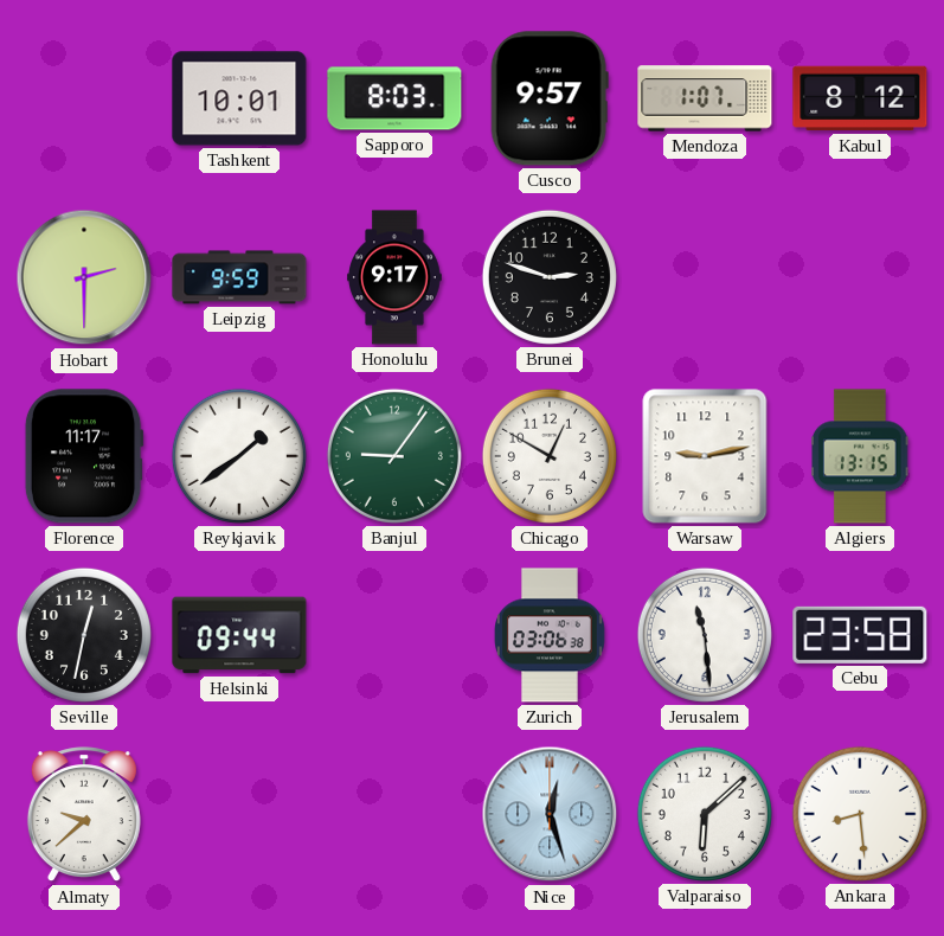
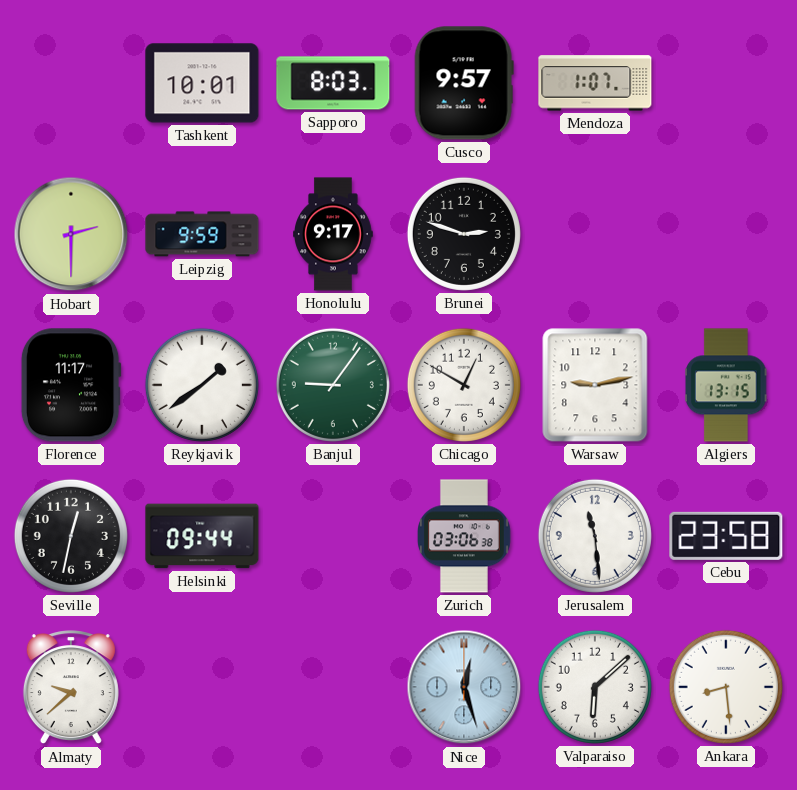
Kabul: 8:12 -> none (860, 98)
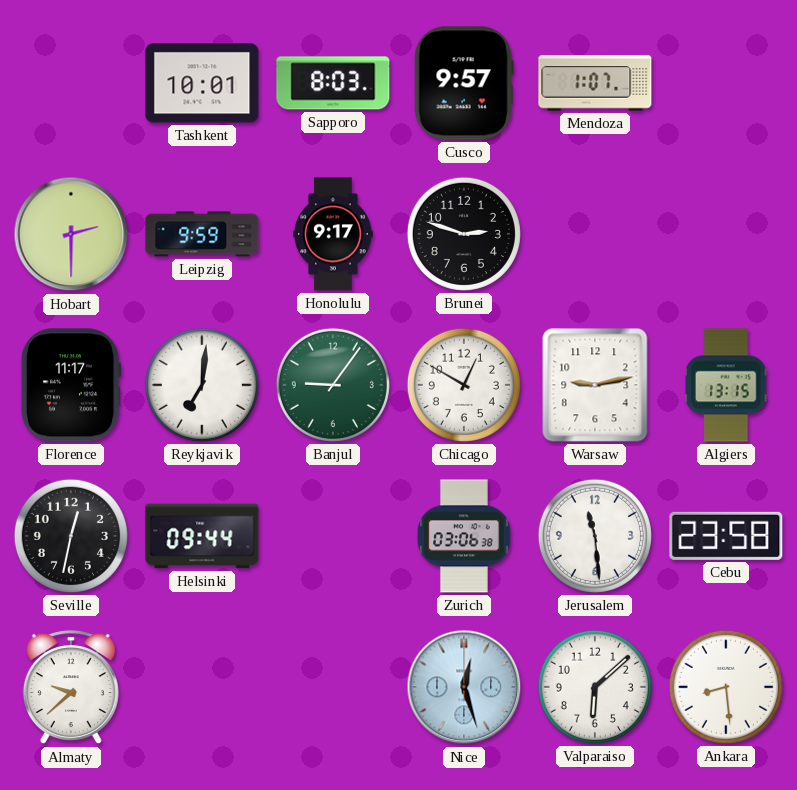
Reykjavik: 1:39 -> 7:01 (202, 385)
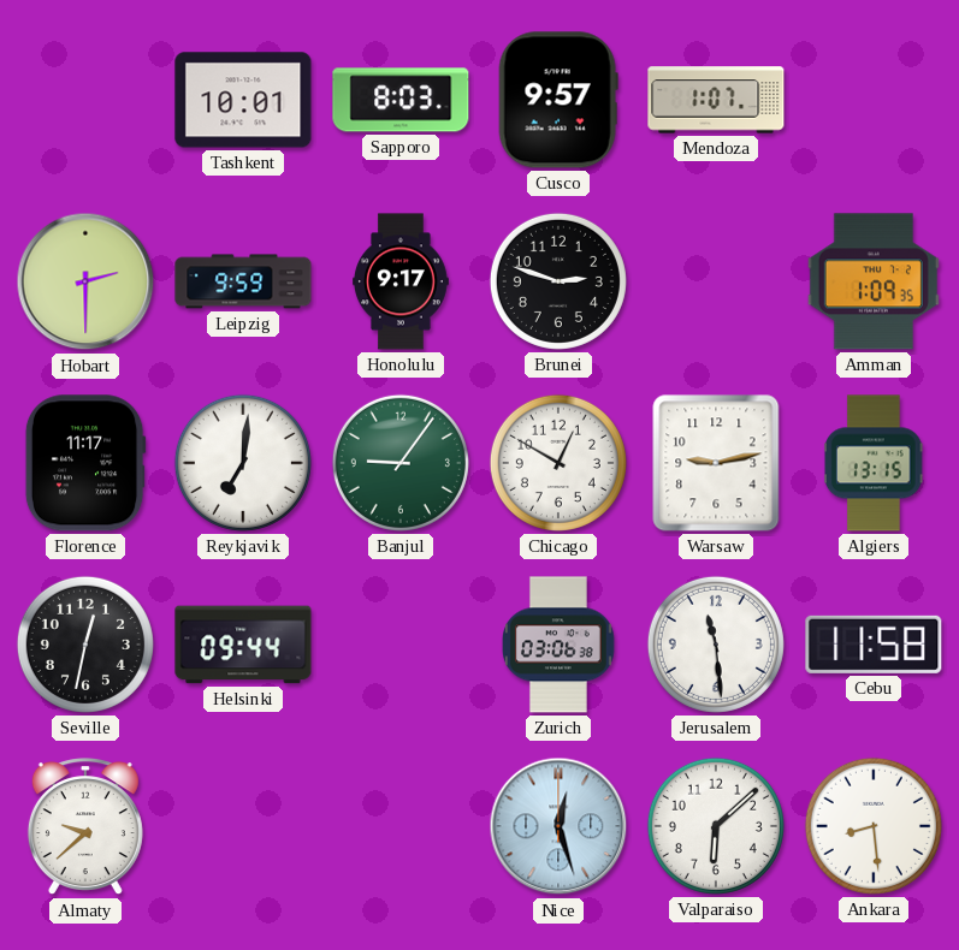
Amman: none -> 1:09 (874, 281)
Cebu: 23:58 -> 11:58 (874, 645)
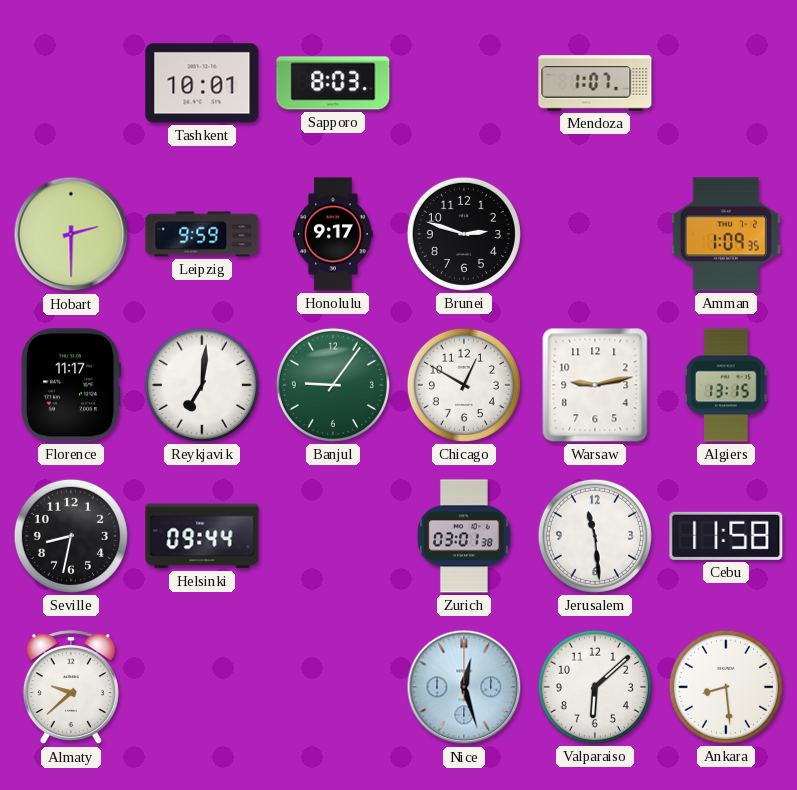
Cusco: 9:57 -> none (558, 100)
Seville: 12:32 -> 8:32 (71, 536)
Zurich: 03:06 -> 03:01 (465, 536)
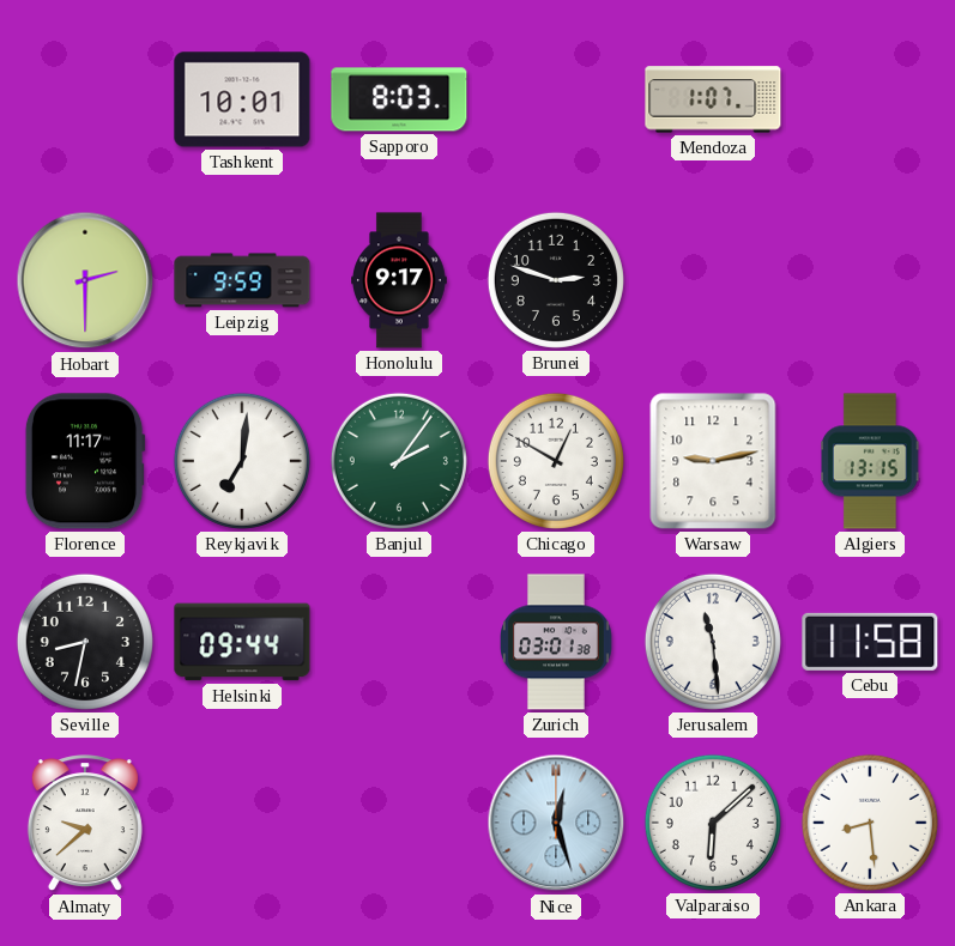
Amman: 1:09 -> none (726, 234)
Banjul: 9:06 -> 2:06 (399, 461)
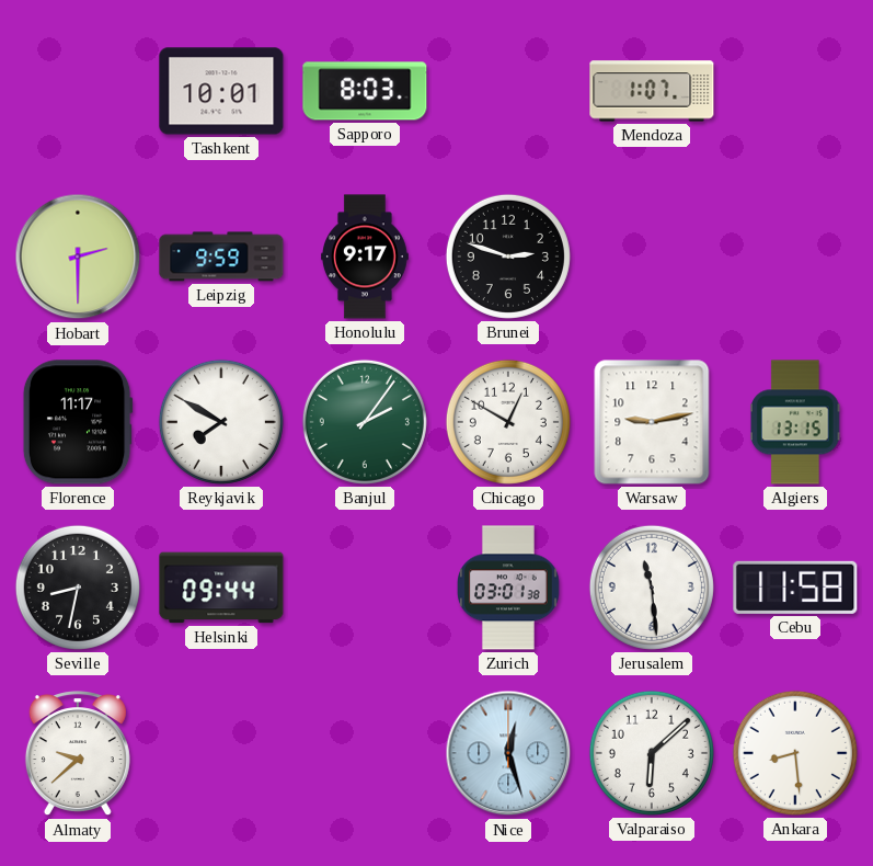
Reykjavik: 7:01 -> 7:50 (221, 422)
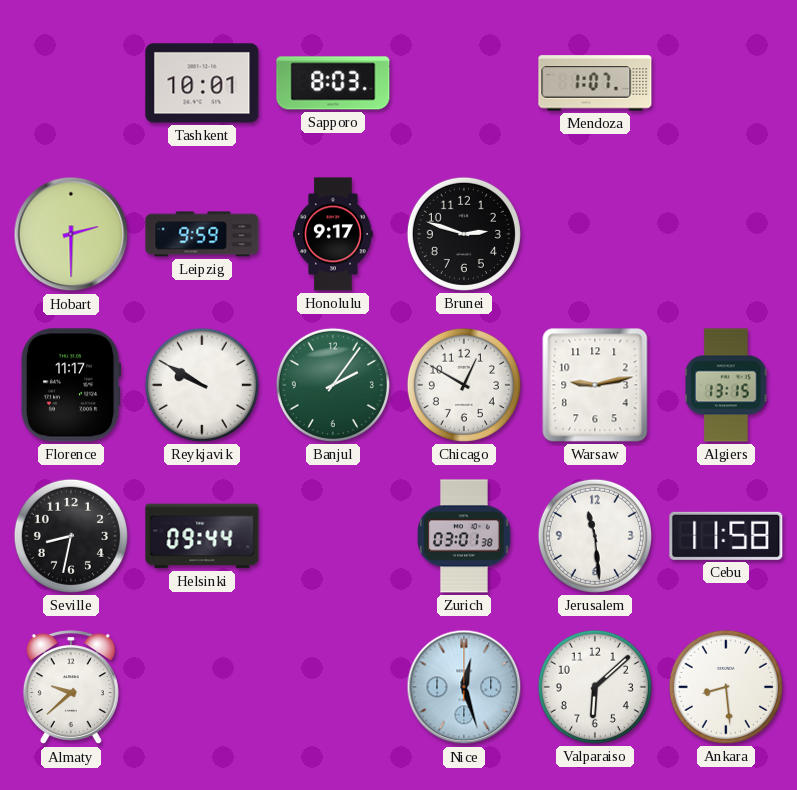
Reykjavik: 7:50 -> 9:50 (202, 385)
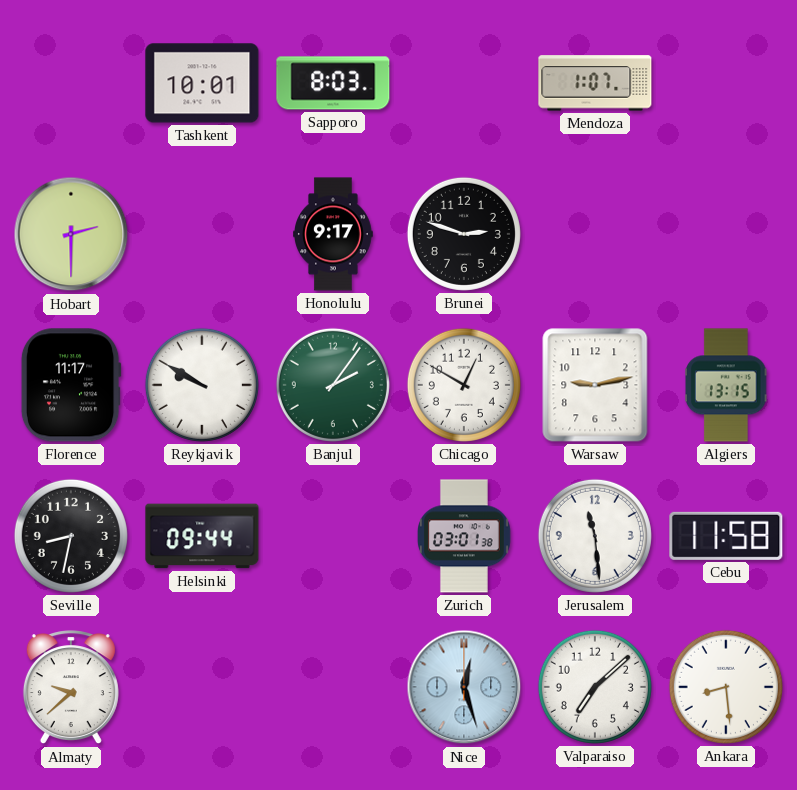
Leipzig: 9:59 -> none (202, 234)
Valparaiso: 6:08 -> 7:08 (595, 687)
